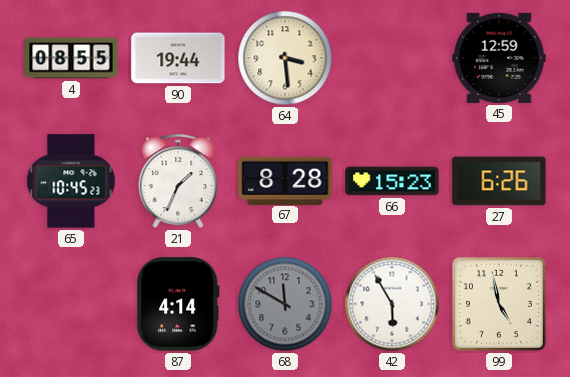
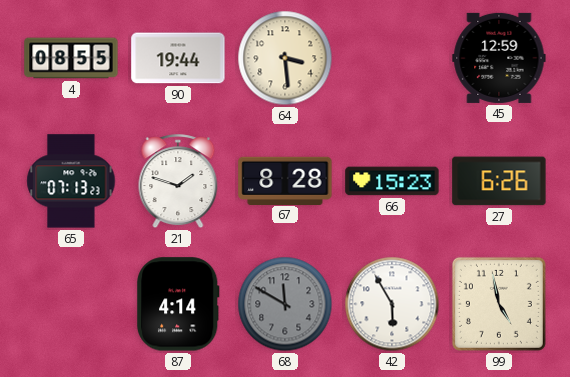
65: 10:45 -> 07:13 (71, 181)
21: 1:34 -> 1:48 (178, 182)
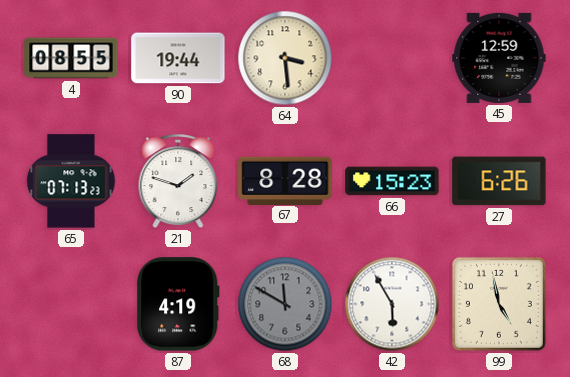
87: 4:14 -> 4:19 (179, 304)
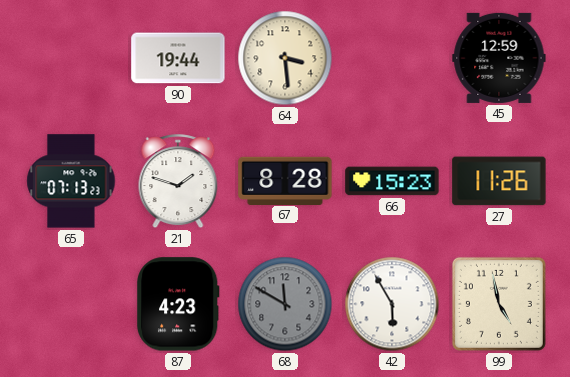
4: 08:55 -> none (71, 58)
27: 6:26 -> 11:26 (499, 181)
87: 4:19 -> 4:23 (179, 304)
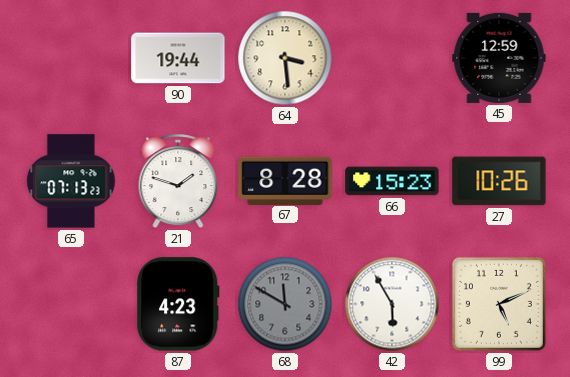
27: 11:26 -> 10:26 (499, 181)
99: 4:58 -> 5:11 (499, 304)
